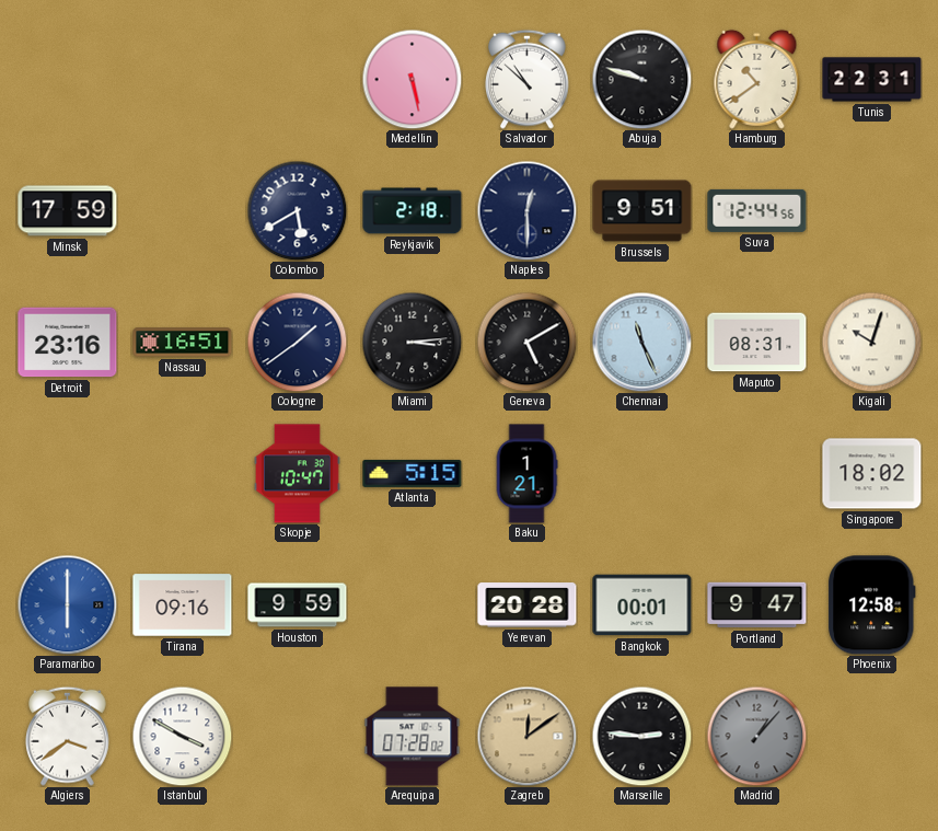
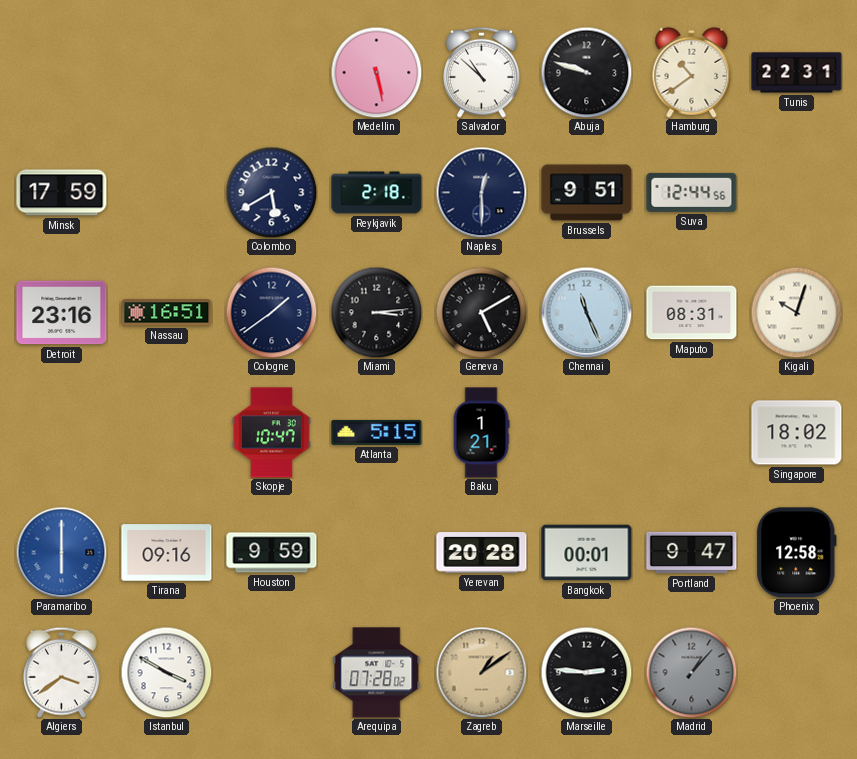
Zagreb: 12:09 -> 1:09 (481, 672)
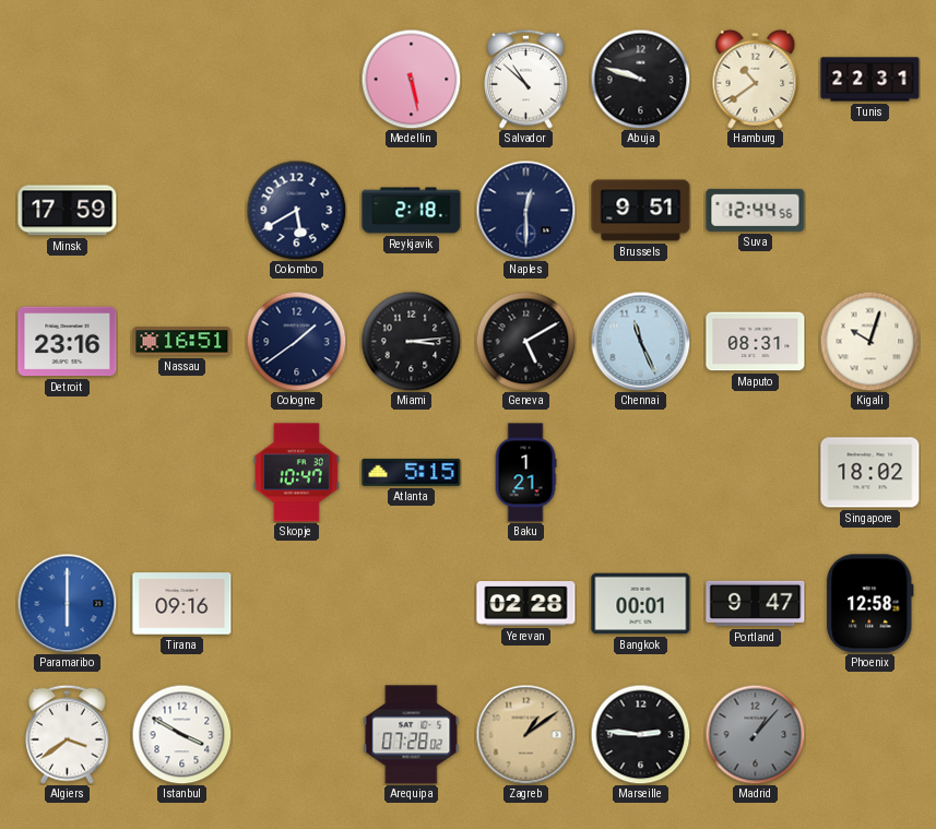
Houston: 9:59 -> none (272, 553)
Yerevan: 20:28 -> 02:28 (526, 604)
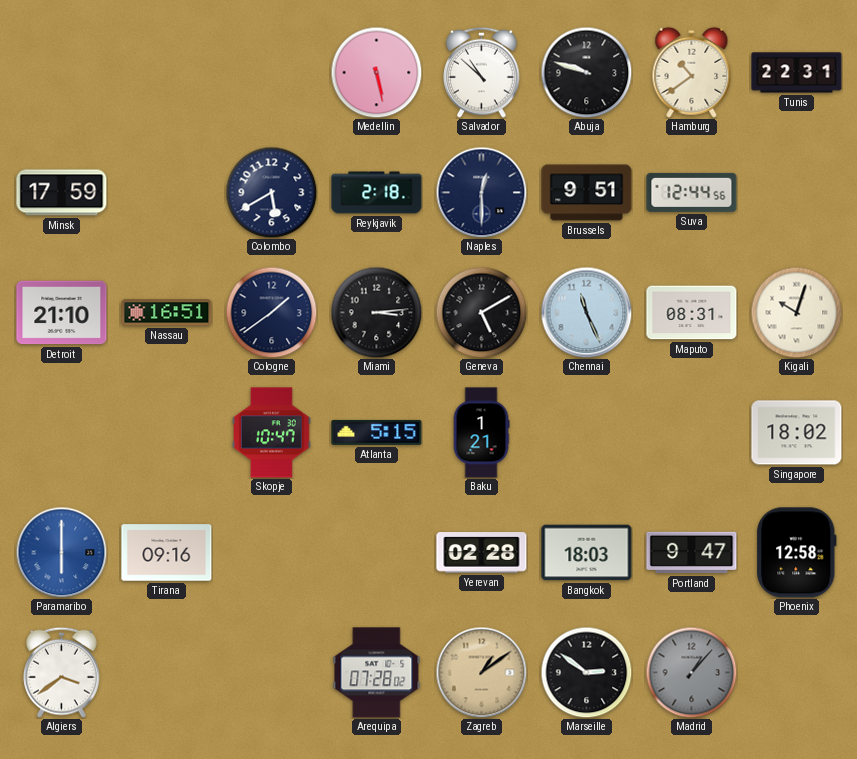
Detroit: 23:16 -> 21:10 (62, 313)
Bangkok: 00:01 -> 18:03 (587, 553)
Istanbul: 3:50 -> none (181, 734)
Marseille: 2:46 -> 2:51 (586, 672)
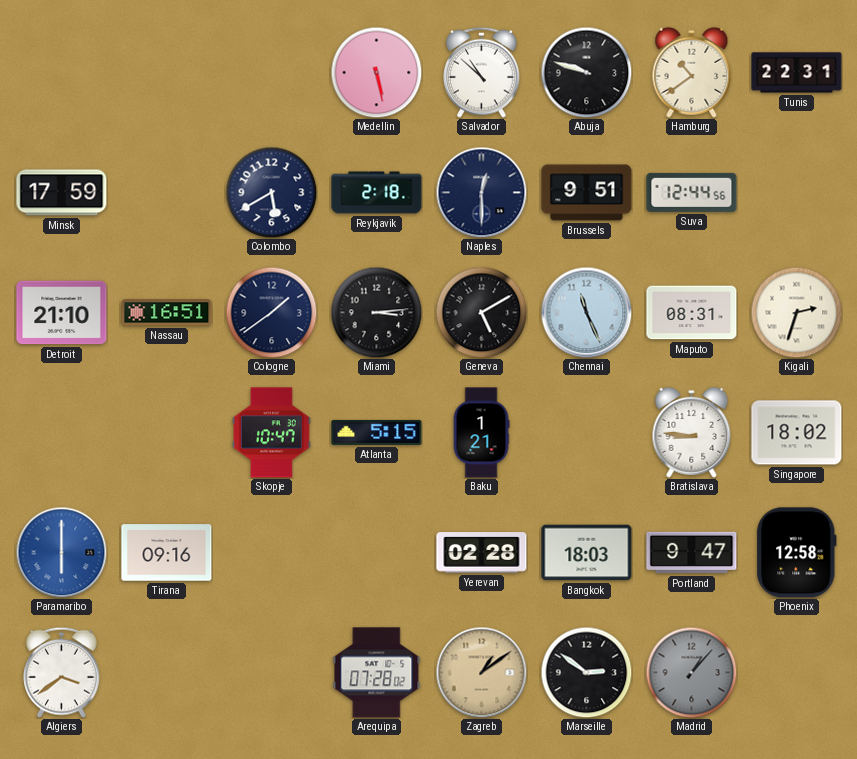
Kigali: 10:03 -> 2:33 (796, 312)
Bratislava: none -> 8:46 (692, 432)
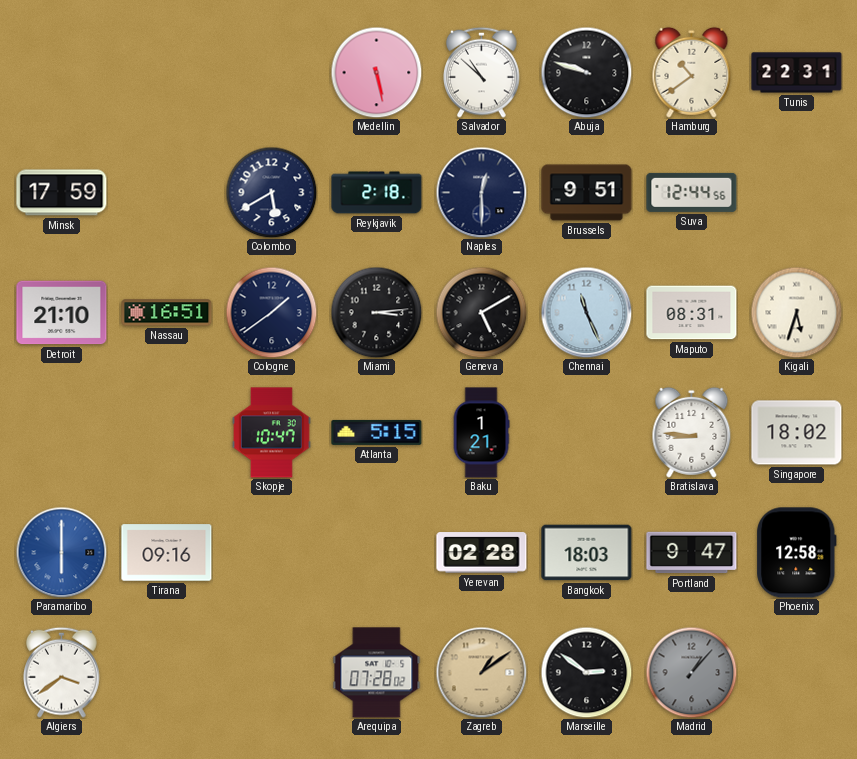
Kigali: 2:33 -> 5:33 (796, 312)
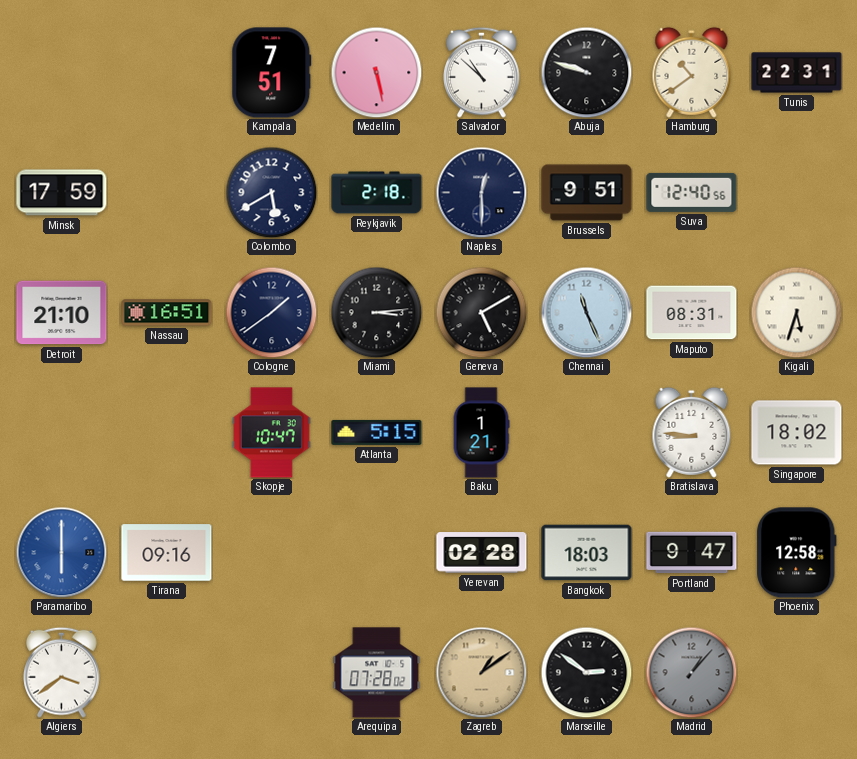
Kampala: none -> 7:51 (272, 73)
Suva: 12:44 -> 12:40 (692, 192)
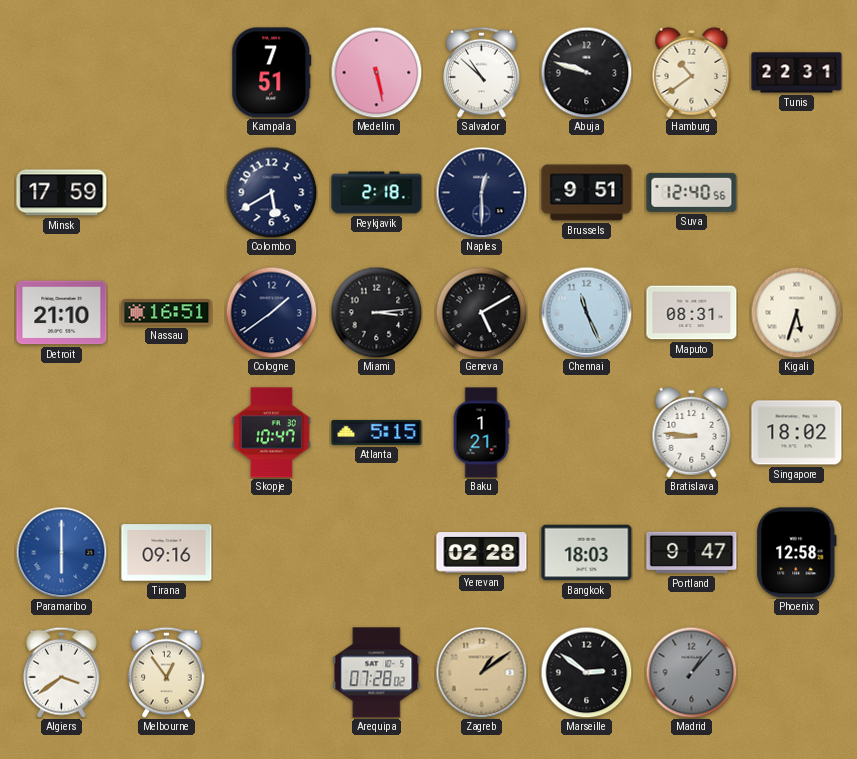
Melbourne: none -> 12:54 (167, 672)
